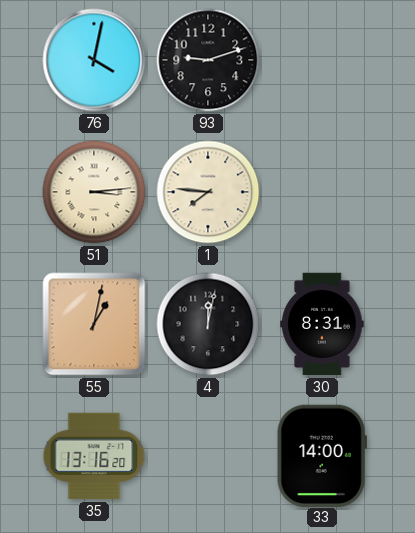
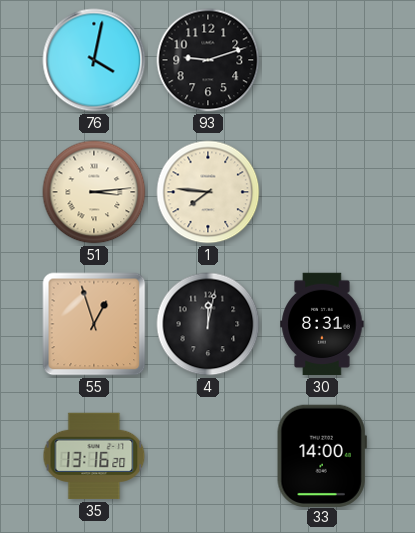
55: 1:02 -> 12:57 (94, 324)
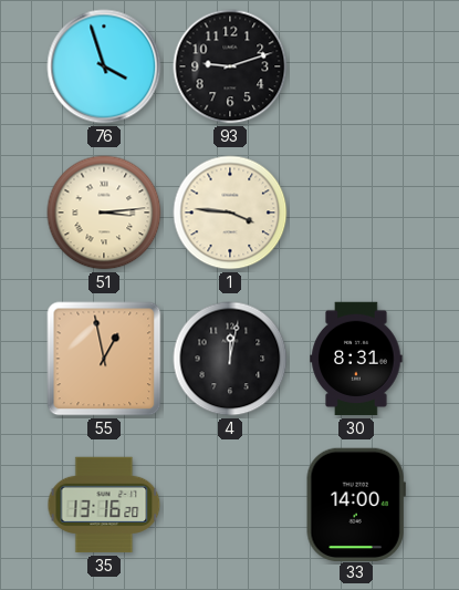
76: 4:02 -> 3:57 (104, 66)
1: 7:46 -> 3:46 (230, 213)
55: 12:57 -> 12:58 (104, 359)
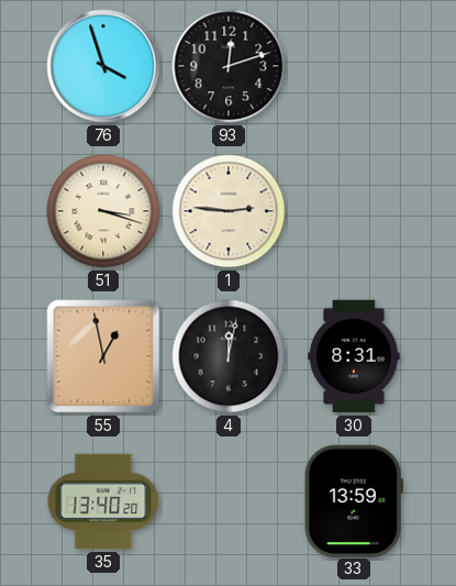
93: 9:12 -> 12:12 (229, 66)
51: 3:14 -> 3:18 (103, 211)
1: 3:46 -> 2:46 (229, 211)
35: 13:16 -> 13:40 (103, 501)
33: 14:00 -> 13:59 (354, 500)
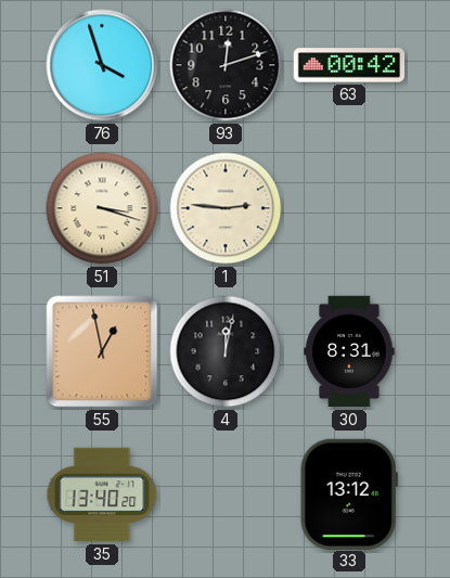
63: none -> 00:42 (349, 65)
33: 13:59 -> 13:12 (349, 493)
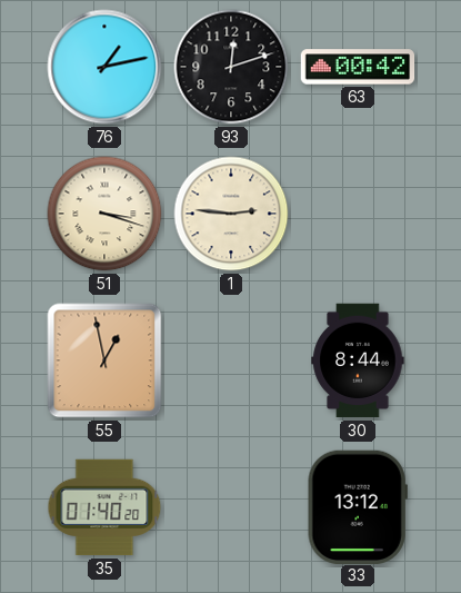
76: 3:57 -> 1:13 (104, 67)
4: 12:02 -> none (226, 351)
30: 8:31 -> 8:44 (358, 360)
35: 13:40 -> 01:40 (104, 507)
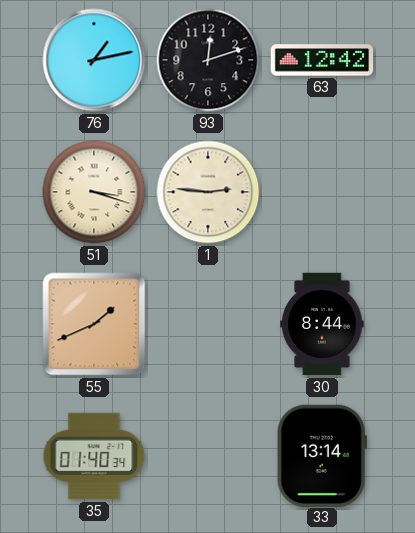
63: 00:42 -> 12:42 (322, 60)
55: 12:58 -> 1:41 (94, 324)
35: 01:40:20 -> 01:40:34 (94, 456)
33: 13:12 -> 13:14 (322, 455)
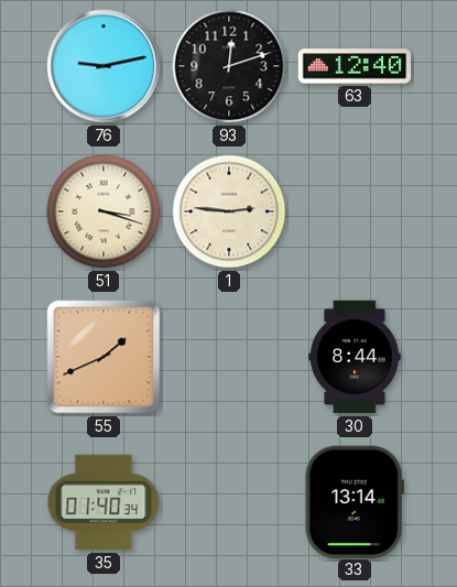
76: 1:13 -> 9:13 (104, 66)
63: 12:42 -> 12:40 (355, 66)
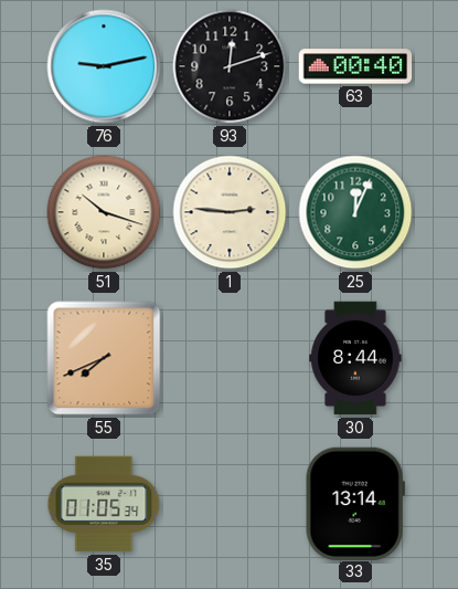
63: 12:40 -> 00:40 (355, 66)
51: 3:18 -> 10:18 (104, 212)
25: none -> 12:04 (355, 212)
55: 1:41 -> 7:41 (104, 358)
35: 01:40 -> 01:05 (104, 504)
